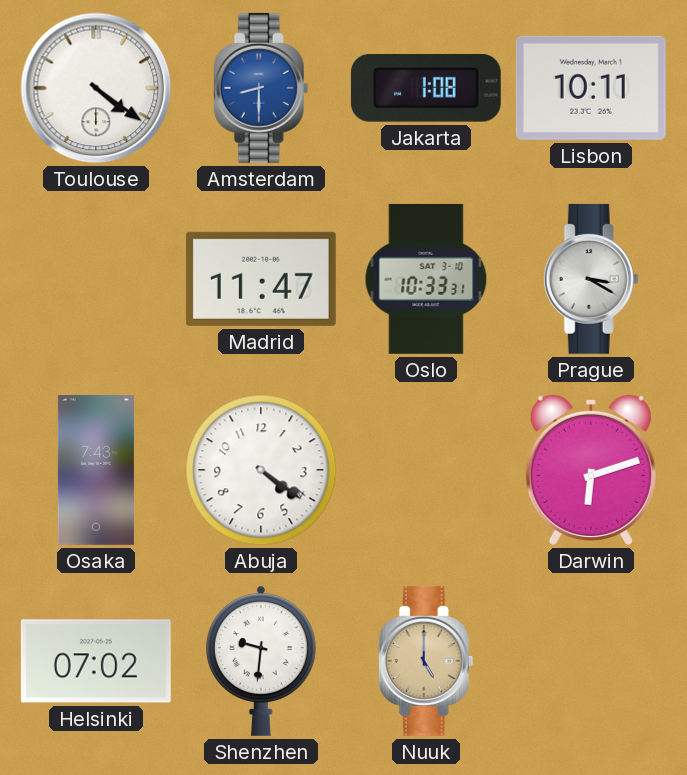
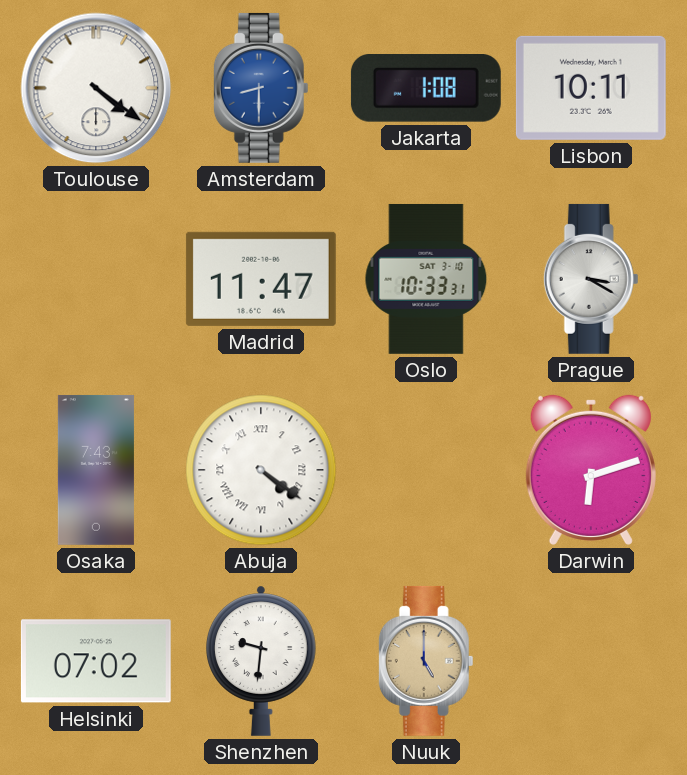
Abuja numerals: Arabic -> Roman (261, 470)
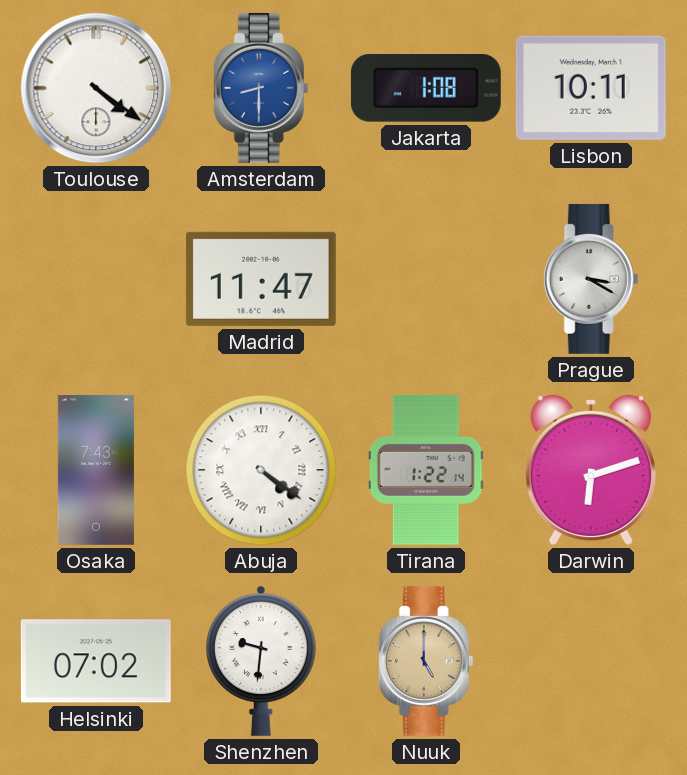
Oslo: 10:33 -> none (426, 279)
Tirana: none -> 1:22 (426, 470)
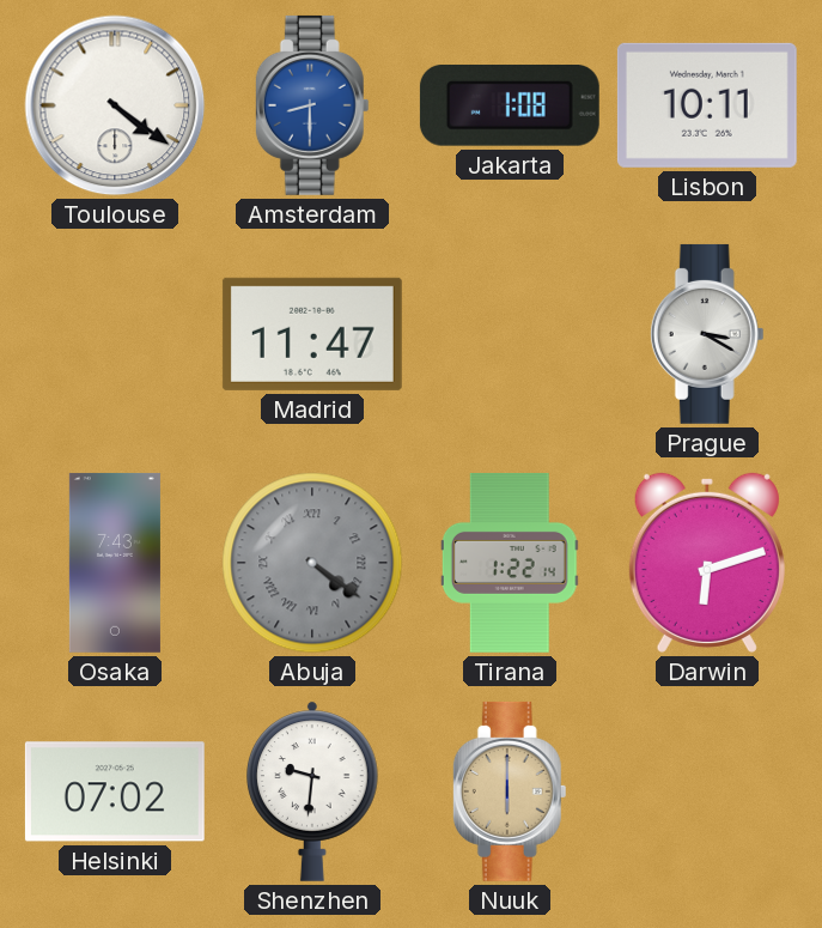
Abuja dial: white -> grey (312, 563)
Nuuk: 5:00 -> 6:00 (510, 791)
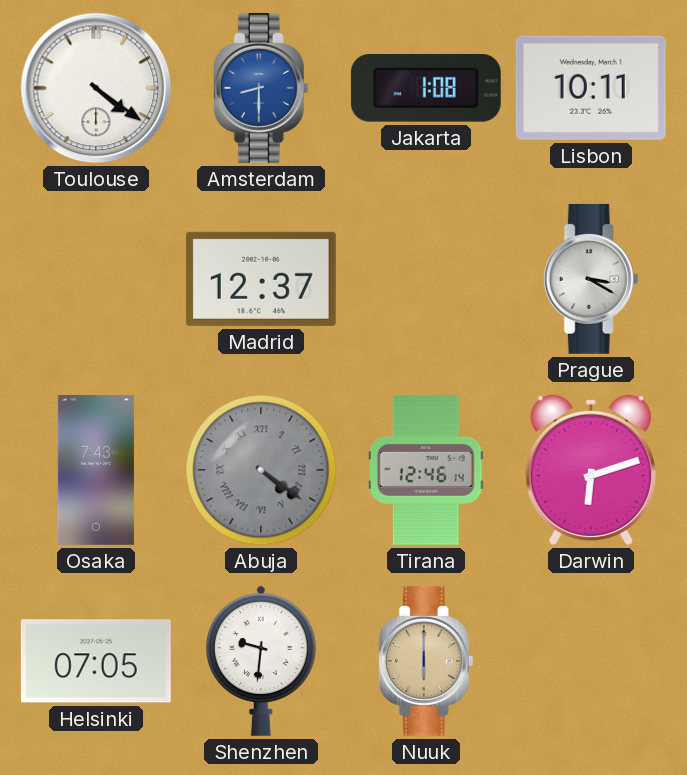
Madrid: 11:47 -> 12:37 (261, 279)
Tirana: 1:22 -> 12:46 (426, 470)
Helsinki: 07:02 -> 07:05 (96, 661)
